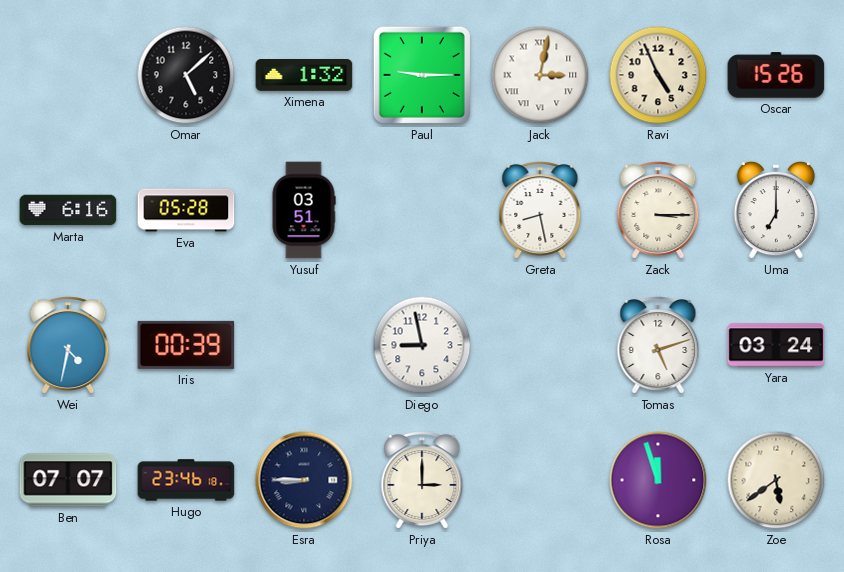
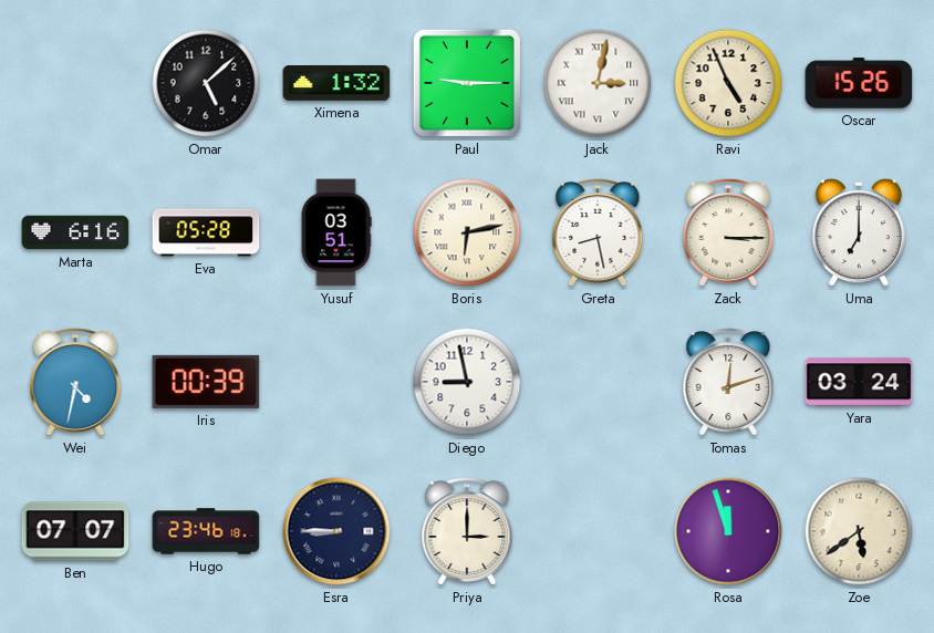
Boris: none -> 6:13 (467, 232)
Tomas: 5:12 -> 12:12 (728, 383)
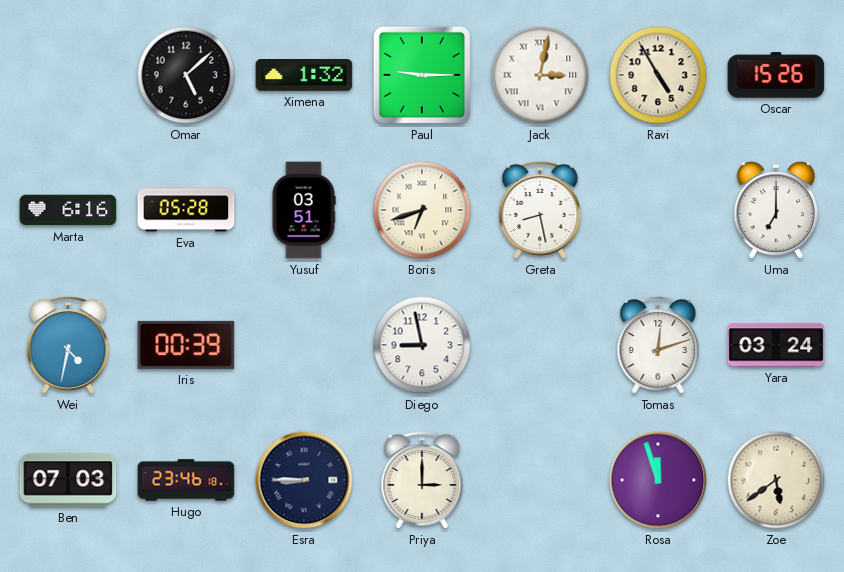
Ravi: 4:56 -> 4:55 (658, 75)
Boris: 6:13 -> 6:42 (422, 210)
Zack: 3:15 -> none (728, 234)
Ben: 07:07 -> 07:03 (68, 480)
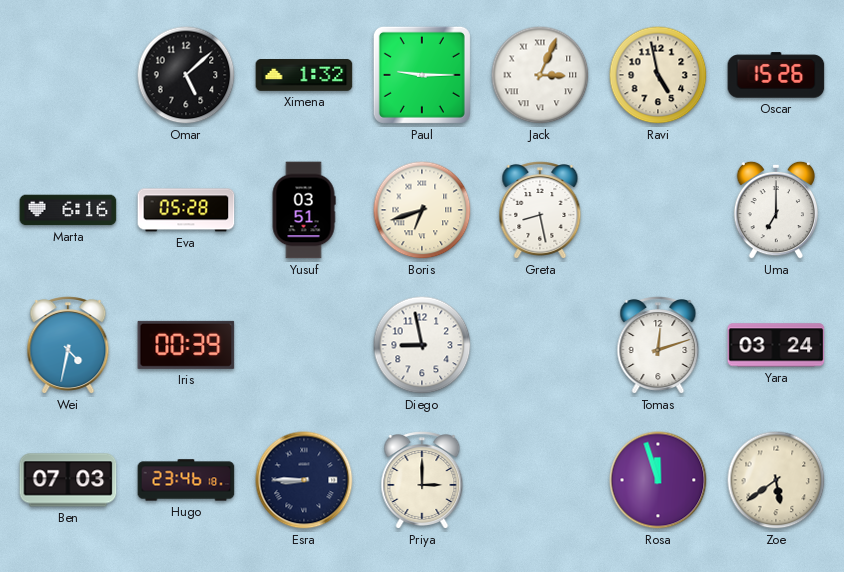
Jack: 3:02 -> 3:04 (540, 75)
Ravi: 4:55 -> 4:58 (658, 75)
